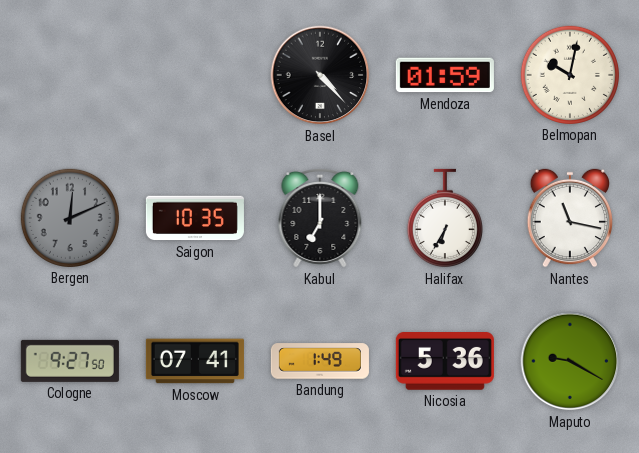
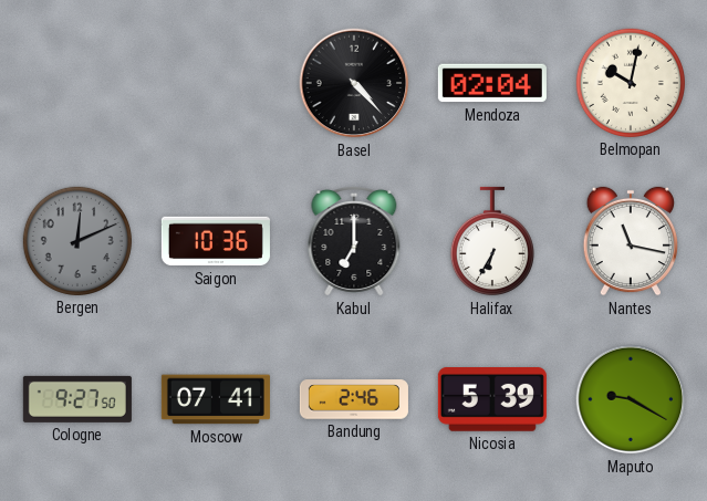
Mendoza: 01:59 -> 02:04 (492, 83)
Saigon: 10:35 -> 10:36 (216, 241)
Bandung: 1:49 -> 2:46 (354, 399)
Nicosia: 5:36 -> 5:39 (492, 400)
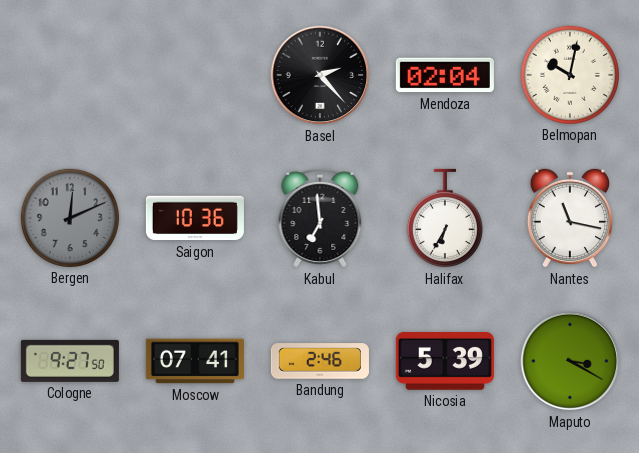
Basel: 4:23 -> 2:23 (320, 75)
Kabul: 7:00 -> 6:59 (320, 218)
Maputo: 9:20 -> 3:20 (570, 361)
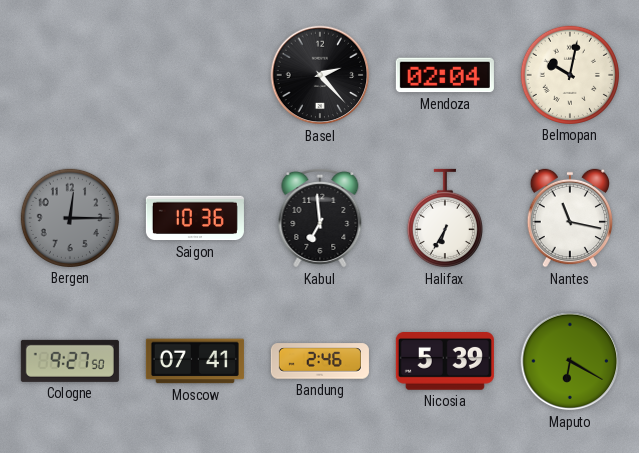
Bergen: 12:11 -> 12:15 (70, 218)
Maputo: 3:20 -> 6:20 (570, 361)
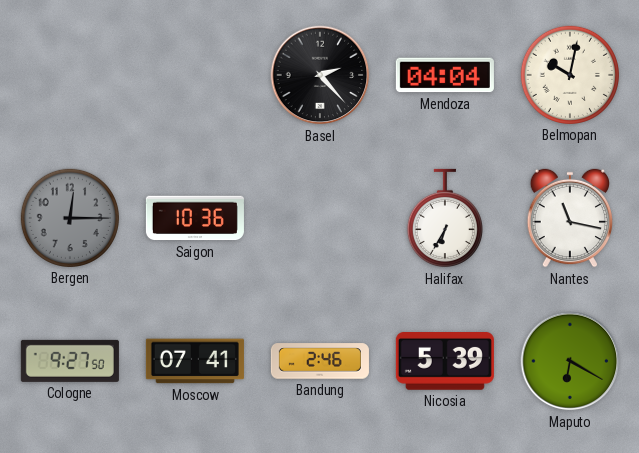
Mendoza: 02:04 -> 04:04 (445, 75)
Kabul: 6:59 -> none (320, 218)
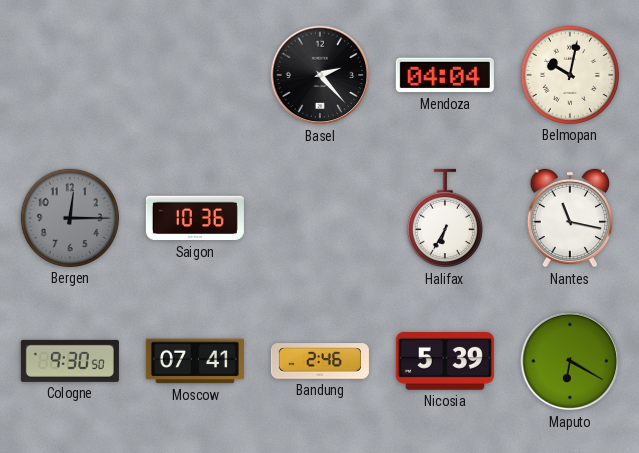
Cologne: 9:27 -> 9:30 (70, 361)
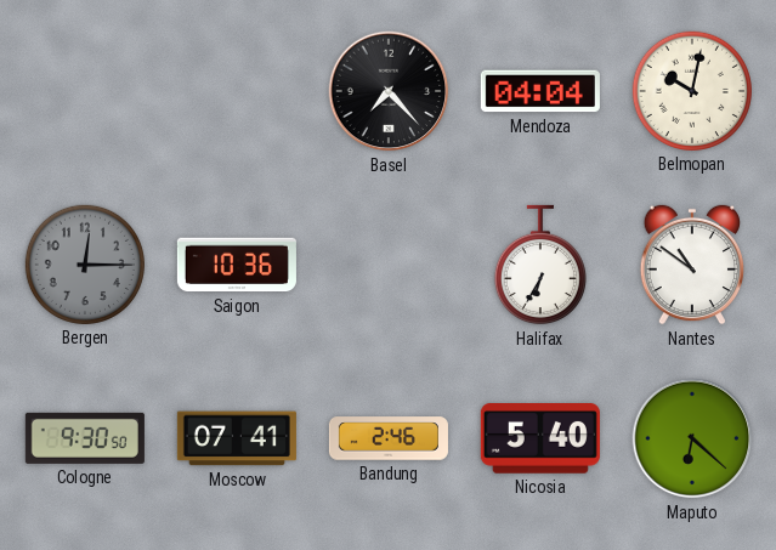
Basel: 2:23 -> 7:23 (389, 91)
Nantes: 11:17 -> 10:51 (692, 265)
Nicosia: 5:39 -> 5:40 (540, 440)
Maputo: 6:20 -> 6:22 (692, 438)
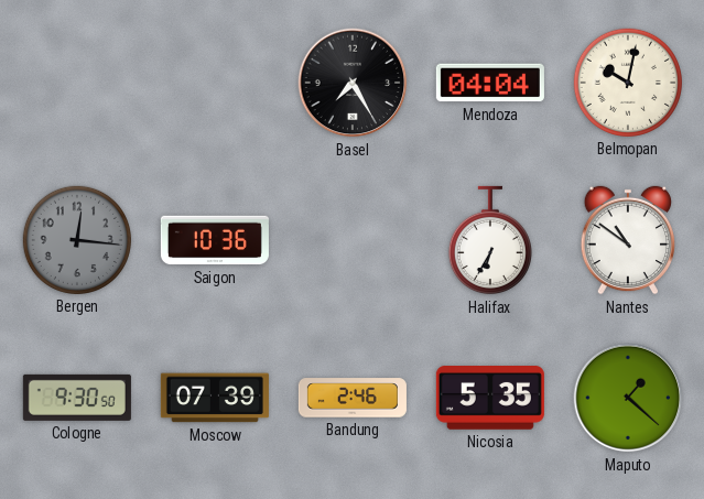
Basel: 7:23 -> 7:25 (353, 83)
Bergen: 12:15 -> 12:16 (77, 240)
Moscow: 07:41 -> 07:39 (215, 398)
Nicosia: 5:40 -> 5:35 (490, 399)
Maputo: 6:22 -> 1:22 (628, 398)
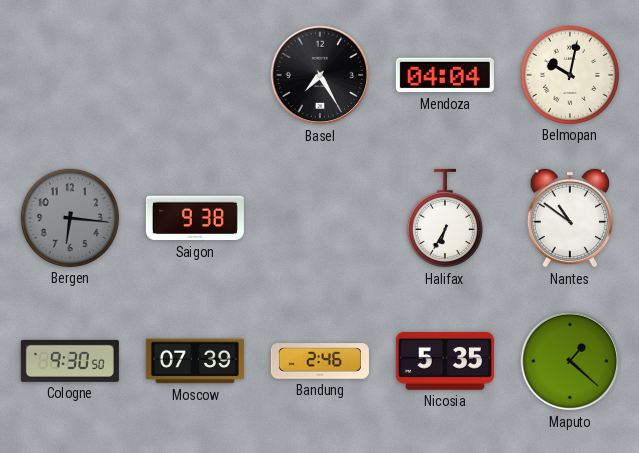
Bergen: 12:16 -> 6:16 (70, 218)
Saigon: 10:36 -> 9:38 (195, 218)
